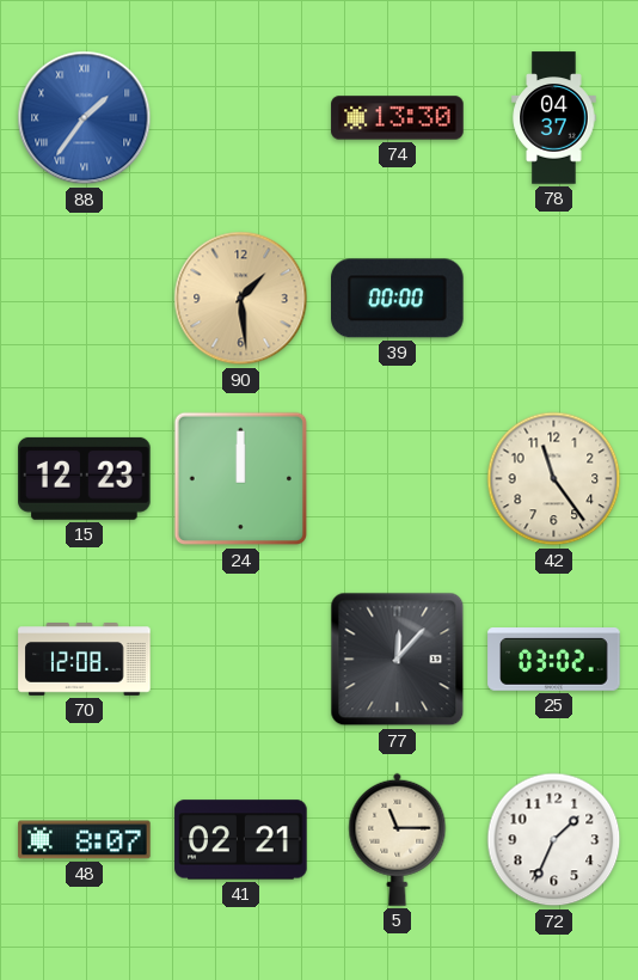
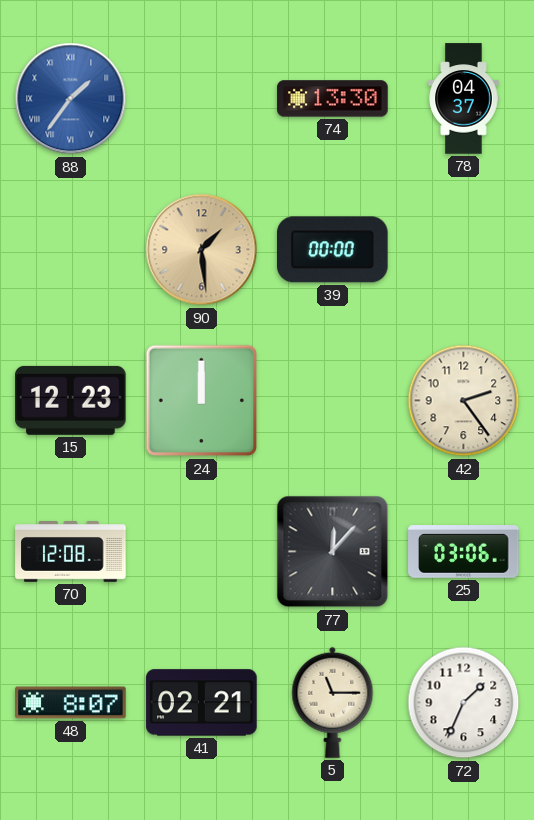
42: 11:24 -> 2:24 (464, 401)
25: 03:02 -> 03:06 (464, 552)
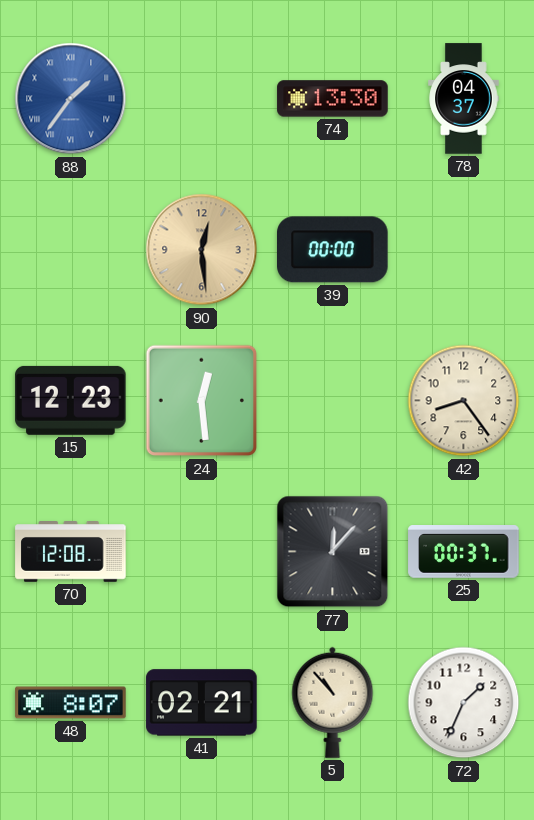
90: 1:29 -> 12:29 (202, 250)
24: 12:00 -> 12:29 (202, 401)
42: 2:24 -> 8:24 (464, 401)
25: 03:06 -> 00:37 (464, 552)
5: 11:15 -> 10:53 (333, 702)
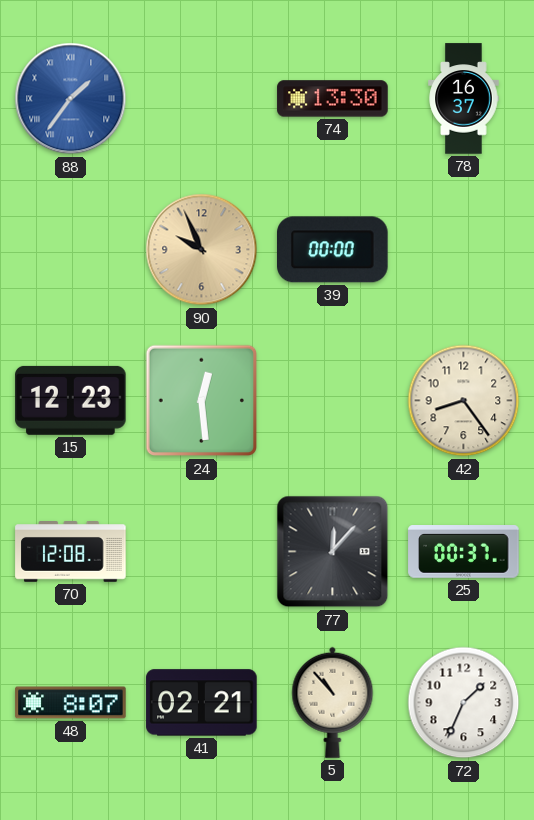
78: 04:37 -> 16:37 (464, 99)
90: 12:29 -> 9:56 (202, 250)
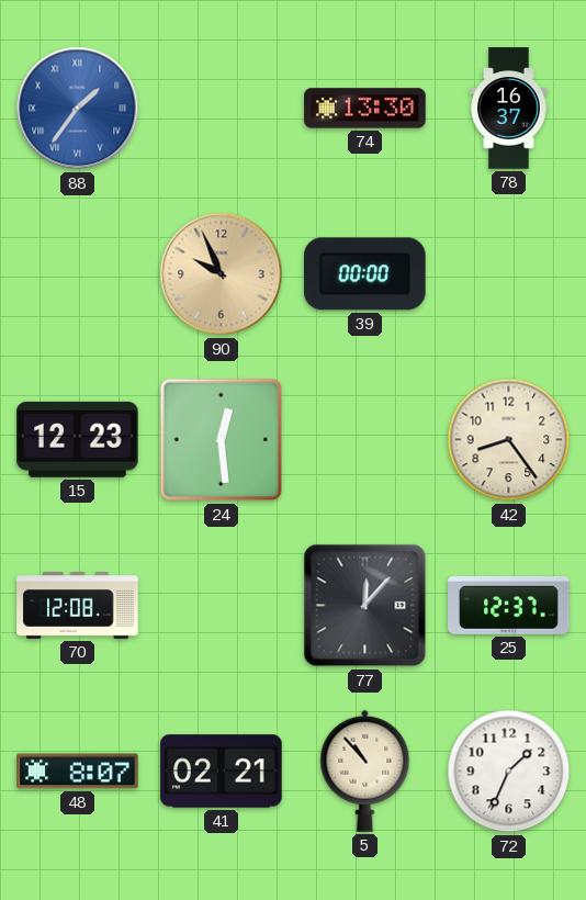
25: 00:37 -> 12:37 (509, 606)
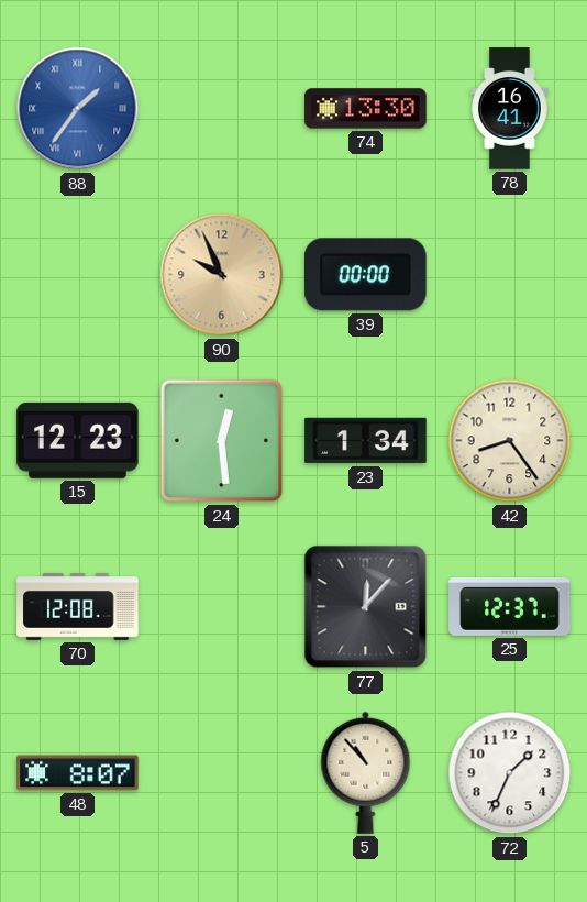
78: 16:37 -> 16:41 (510, 109)
23: none -> 1:34 (366, 441)
41: 02:21 -> none (222, 772)
